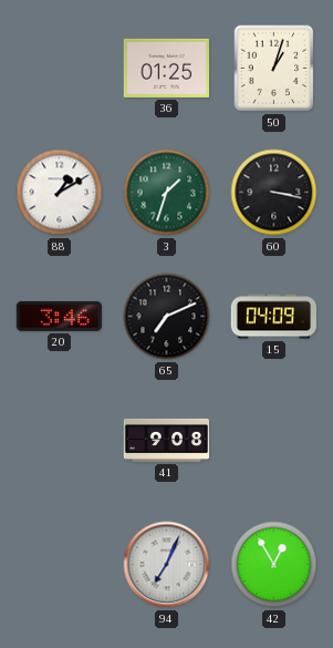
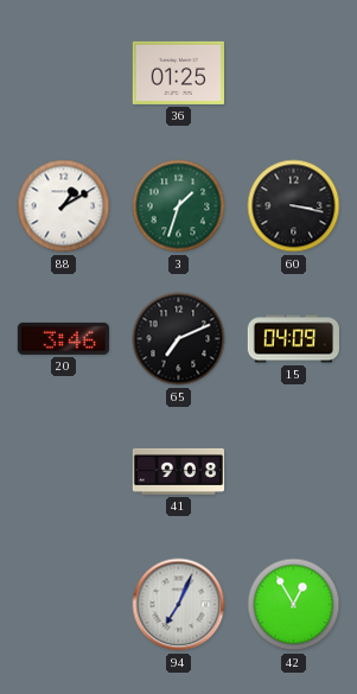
50: 1:03 -> none (274, 69)
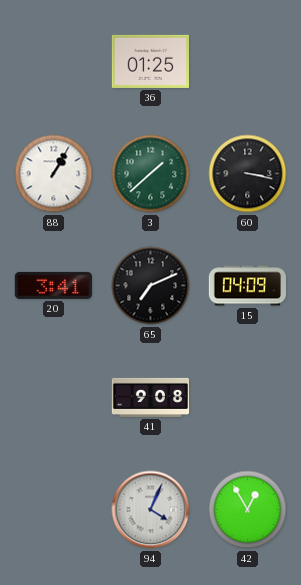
88: 1:10 -> 1:05 (54, 174)
3: 1:33 -> 1:38 (151, 174)
20: 3:46 -> 3:41 (53, 285)
94: 7:04 -> 4:04 (151, 510)
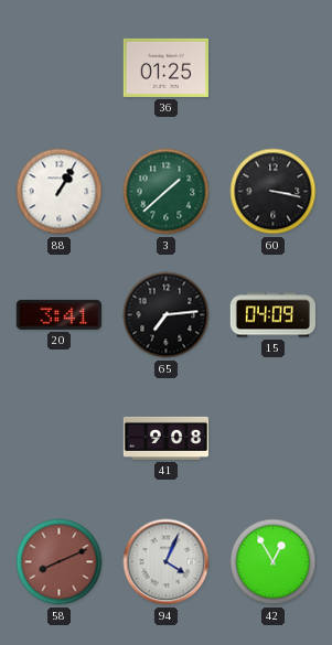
65: 7:11 -> 7:14 (167, 315)
58: none -> 8:11 (60, 562)
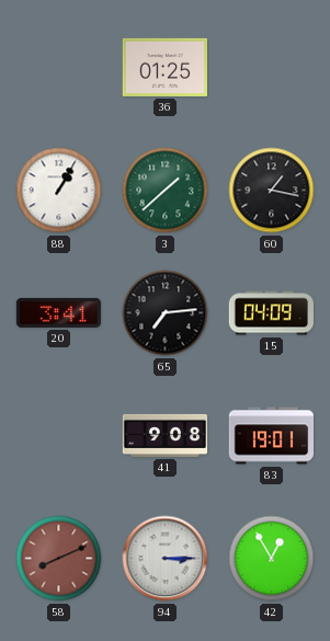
60: 3:17 -> 1:17 (272, 191)
83: none -> 19:01 (271, 436)
94: 4:04 -> 3:15 (166, 559)
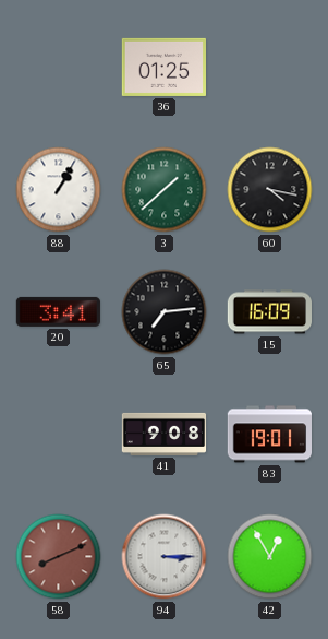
60: 1:17 -> 4:17 (270, 190)
15: 04:09 -> 16:09 (269, 312)
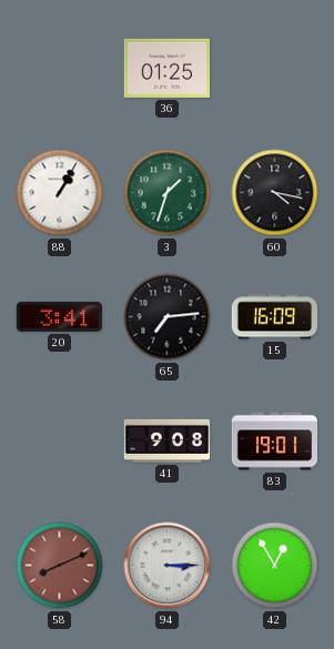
3: 1:38 -> 1:33 (168, 193)
